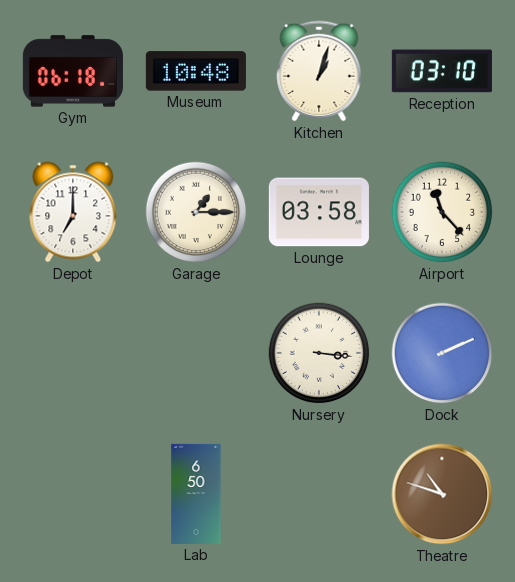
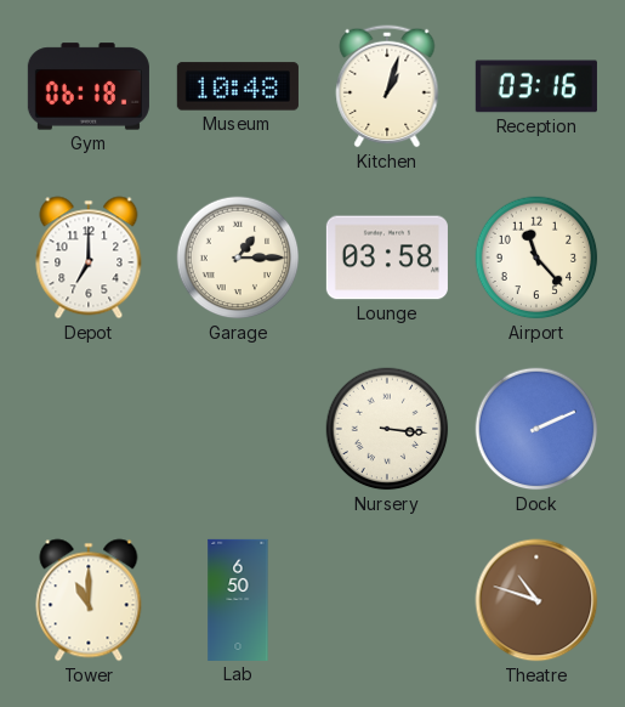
Reception: 03:10 -> 03:16 (536, 86)
Tower: none -> 11:00 (89, 600)
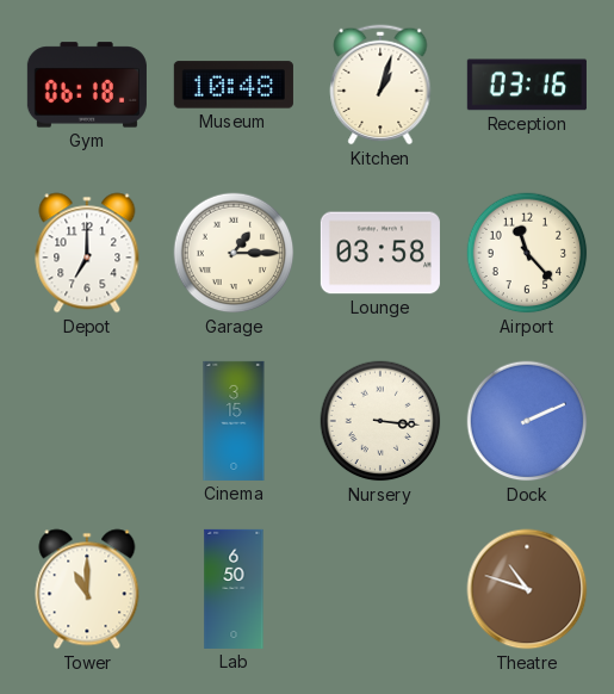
Cinema: none -> 3:15 (234, 421)
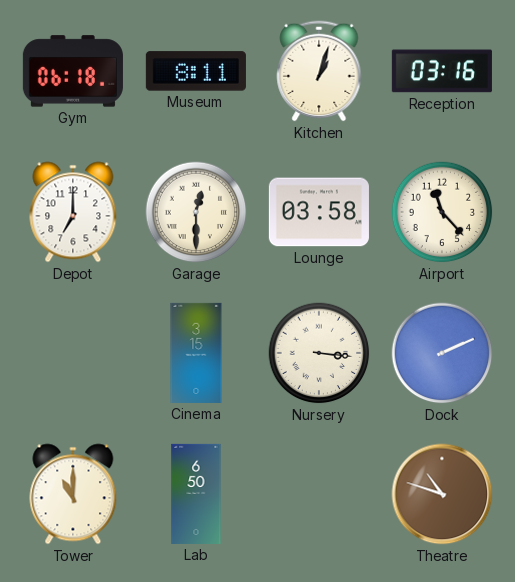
Museum: 10:48 -> 8:11 (196, 71)
Garage: 1:15 -> 12:30 (196, 212)
